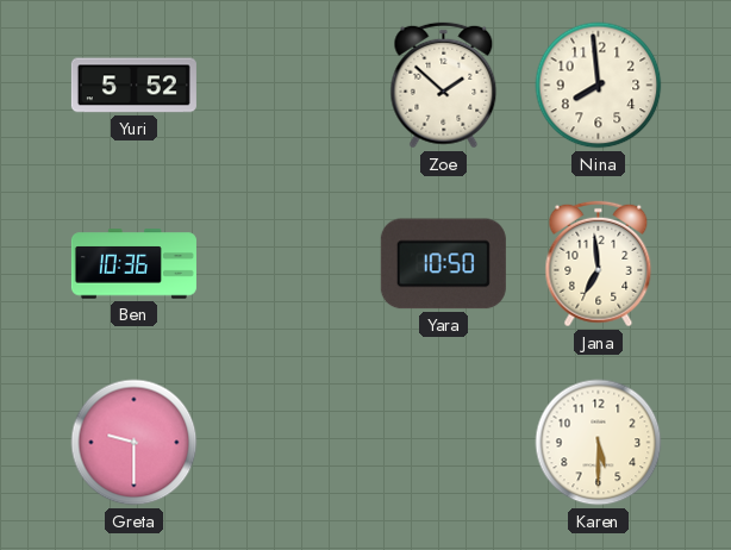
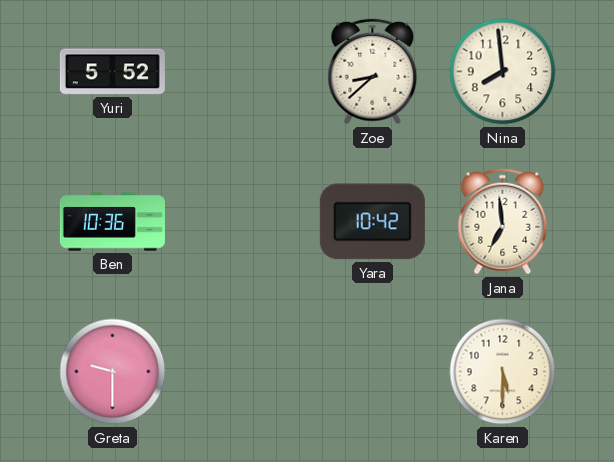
Zoe: 1:52 -> 8:38 (373, 72)
Yara: 10:50 -> 10:42 (372, 222)
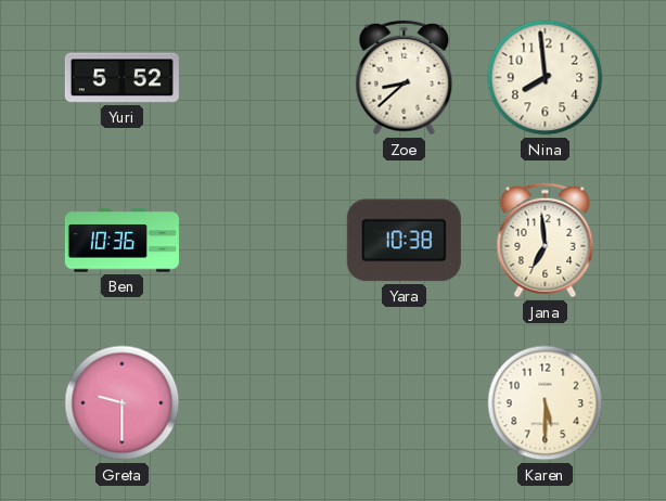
Yara: 10:42 -> 10:38 (404, 241)
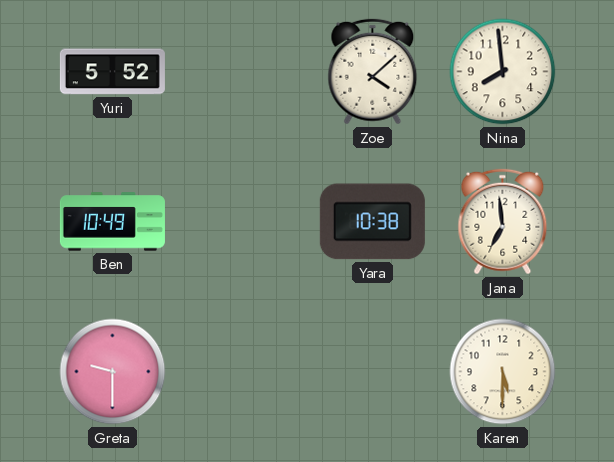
Zoe: 8:38 -> 4:08 (373, 72)
Ben: 10:36 -> 10:49 (112, 222)
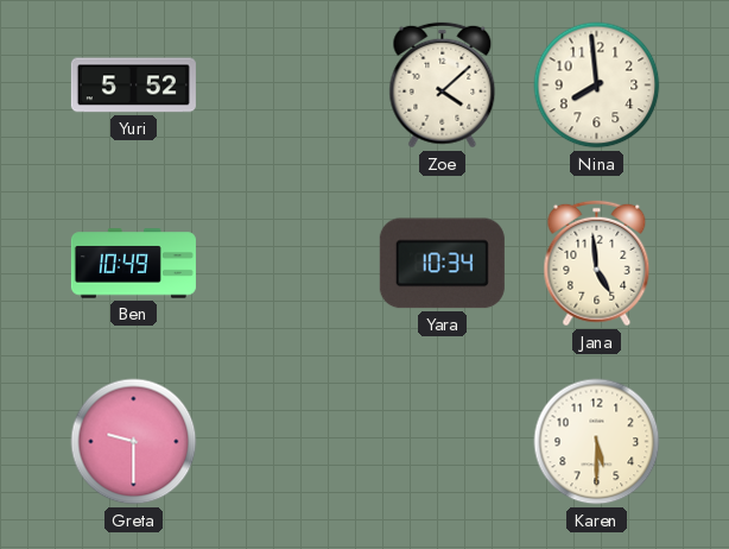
Yara: 10:38 -> 10:34 (442, 264)
Jana: 6:59 -> 4:59 (597, 264)
